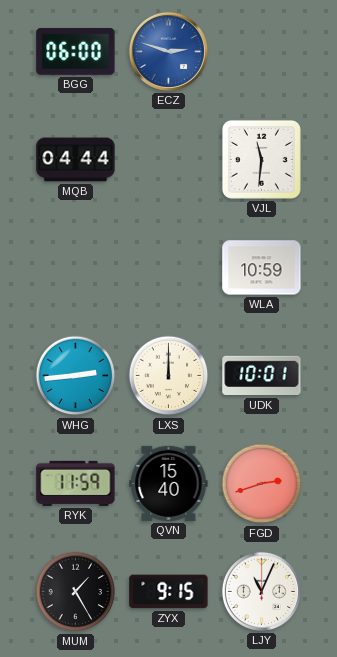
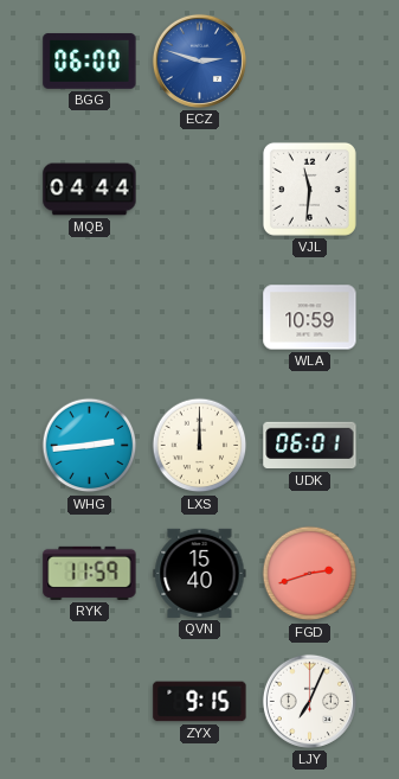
UDK: 10:01 -> 06:01 (310, 446)
MUM: 1:25 -> none (76, 592)
LJY: 11:04 -> 7:04 (309, 701)
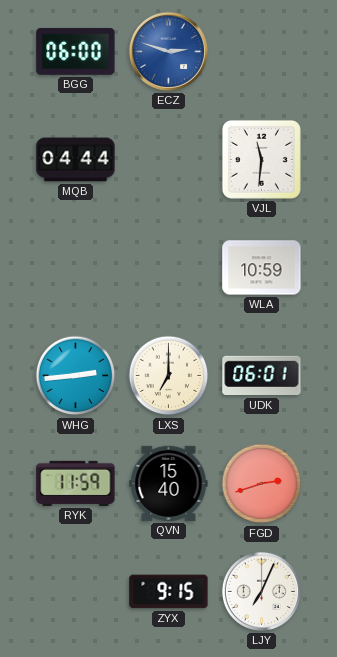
LXS: 12:00 -> 7:00 (169, 376)
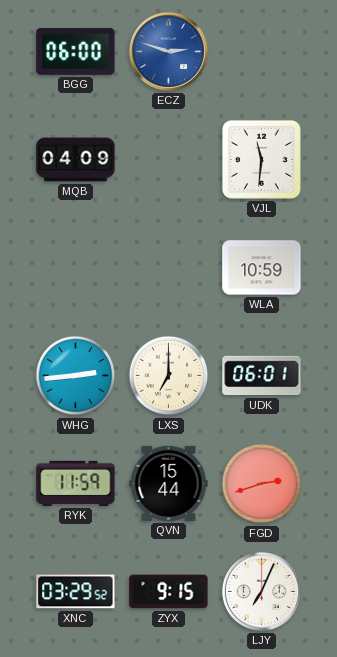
MQB: 04:44 -> 04:09 (76, 160)
QVN: 15:40 -> 15:44 (169, 483)
XNC: none -> 03:29 (76, 592)
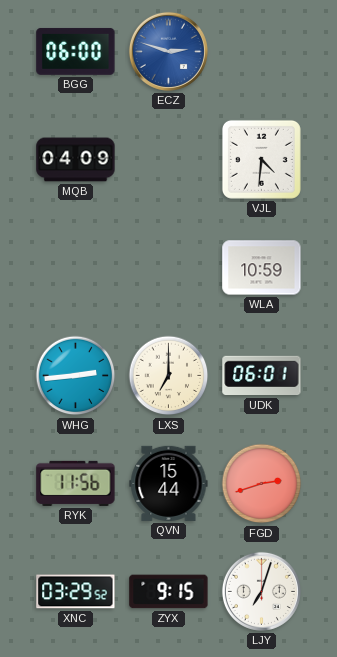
VJL: 11:31 -> 4:31 (261, 159)
RYK: 11:59 -> 11:56 (76, 483)
LJY: 7:04 -> 7:03 (261, 591)
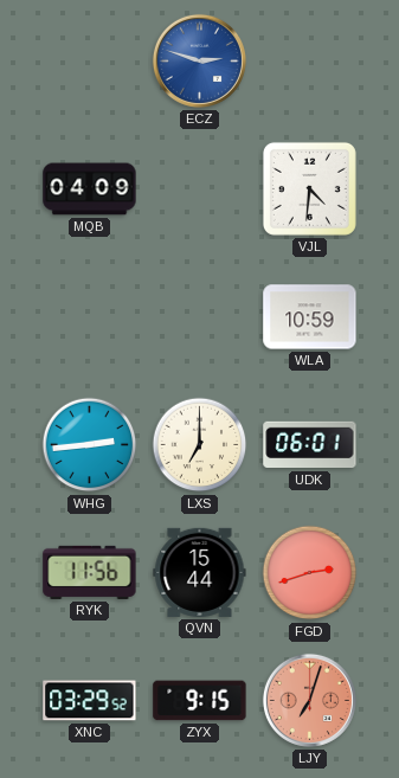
BGG: 06:00 -> none (76, 51)
LJY dial: white -> salmon (309, 700)
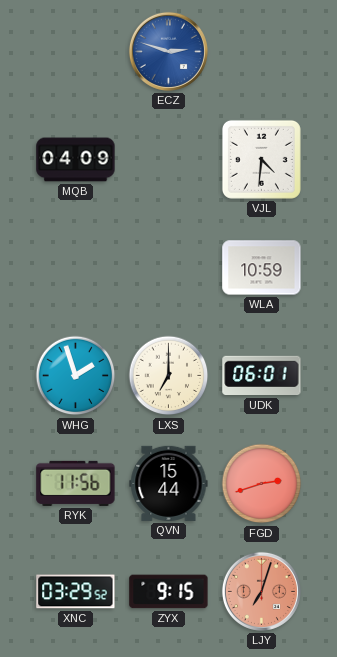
WHG: 2:44 -> 1:57 (76, 376)
